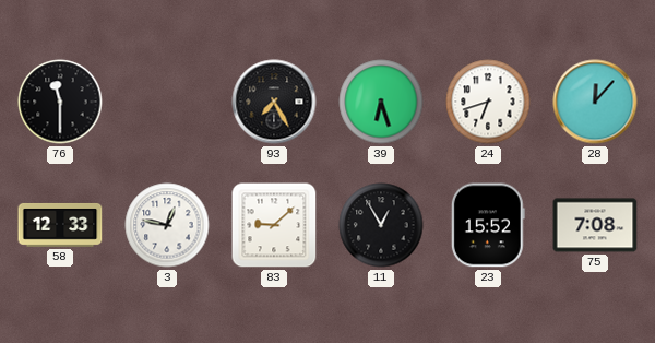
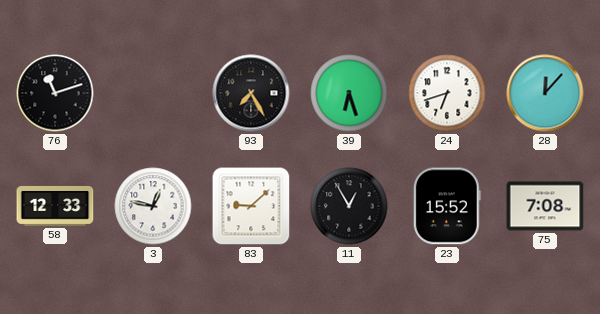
76: 11:30 -> 11:12 (55, 93)
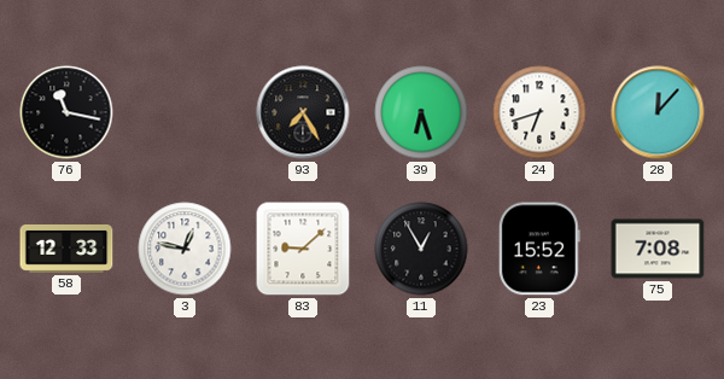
76: 11:12 -> 11:17 (66, 112)
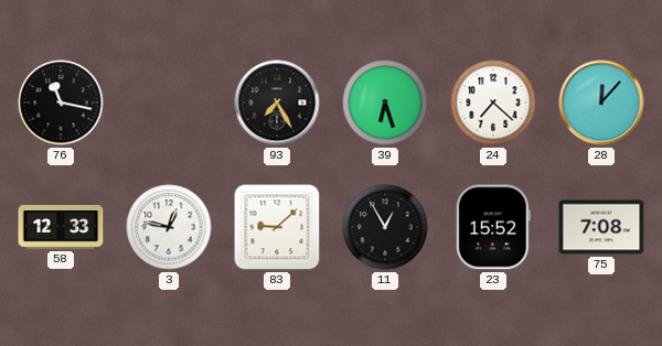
24: 6:42 -> 7:22 (493, 102)
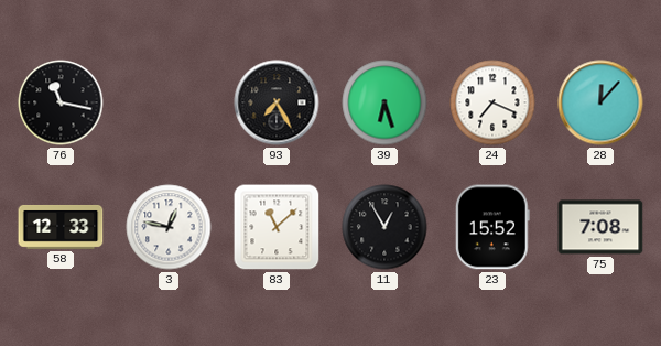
24: 7:22 -> 7:19 (492, 102)
83: 9:08 -> 11:08 (277, 227)
